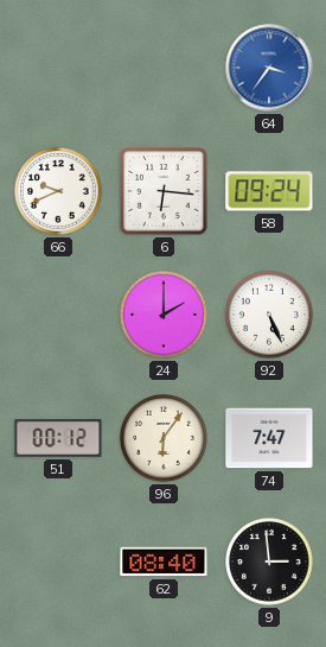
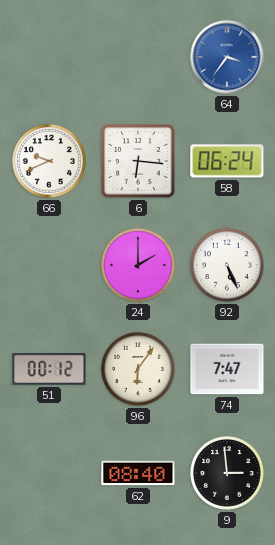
58: 09:24 -> 06:24 (227, 161)
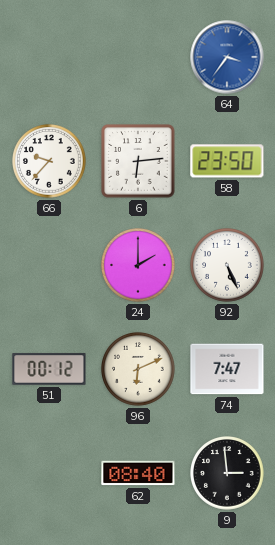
66: 9:41 -> 9:37 (49, 161)
6: 6:16 -> 6:14 (138, 161)
58: 06:24 -> 23:50 (227, 161)
96: 6:06 -> 6:11 (138, 369)
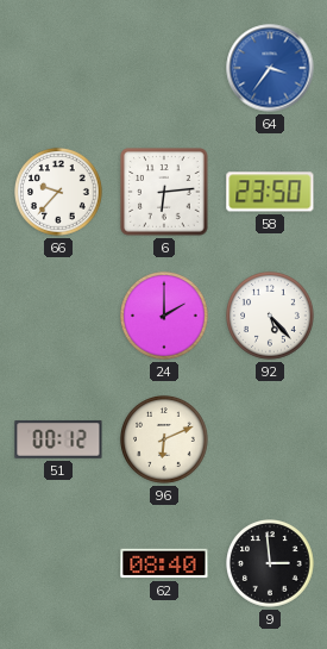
92: 5:26 -> 5:23 (270, 316)
74: 7:47 -> none (227, 369)
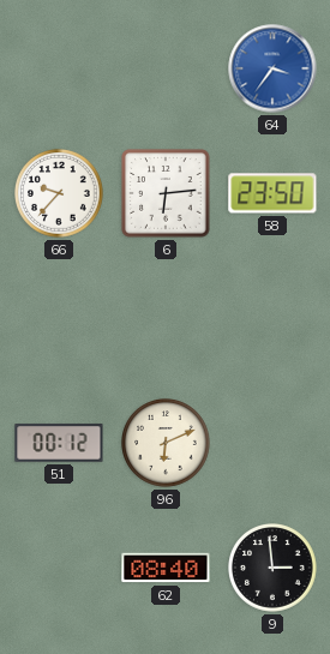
24: 2:00 -> none (164, 316)
92: 5:23 -> none (270, 316)
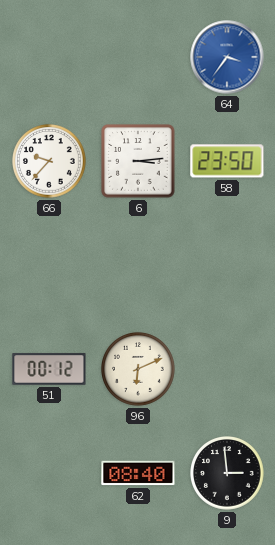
6: 6:14 -> 3:14 (138, 161)
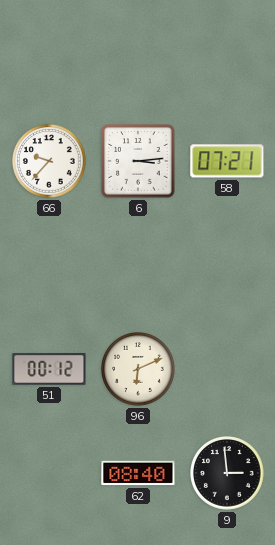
64: 3:36 -> none (227, 57)
58: 23:50 -> 07:21 (227, 161)
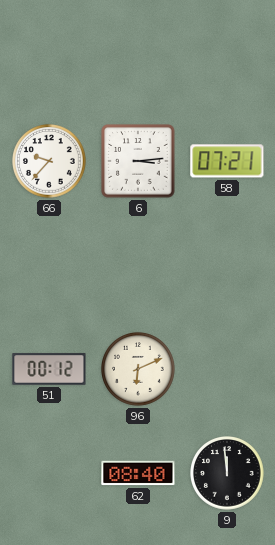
9: 2:59 -> 11:59 (227, 473)
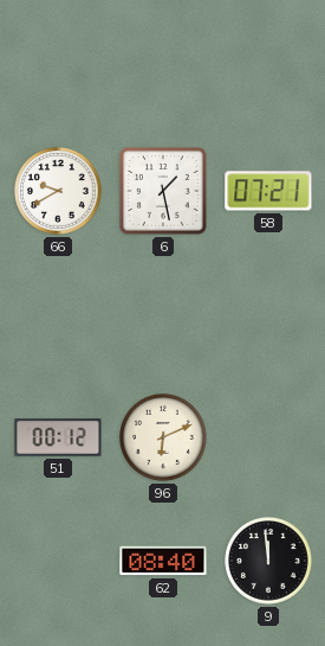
66: 9:37 -> 9:40 (58, 191)
6: 3:14 -> 1:28 (163, 191)
